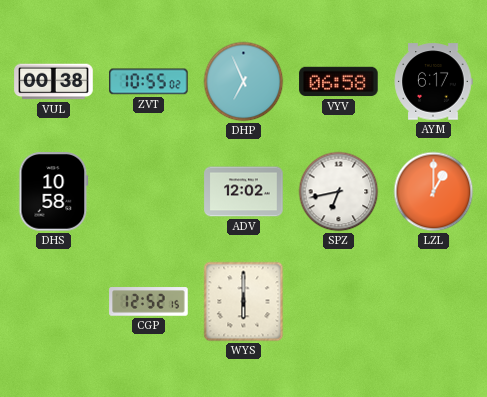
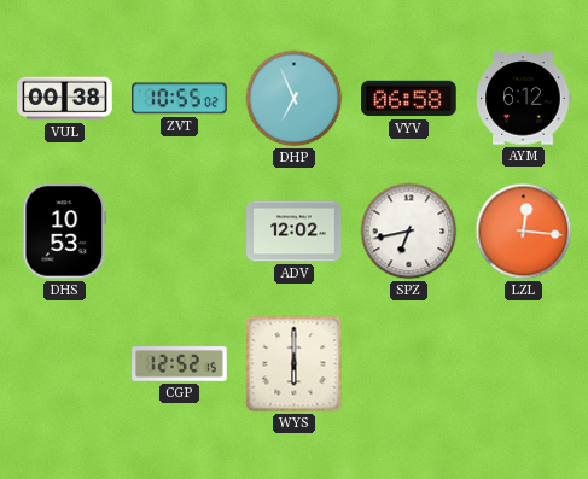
AYM: 6:17 -> 6:12 (523, 99)
DHS: 10:58 -> 10:53 (65, 232)
LZL: 1:00 -> 12:16 (524, 232)
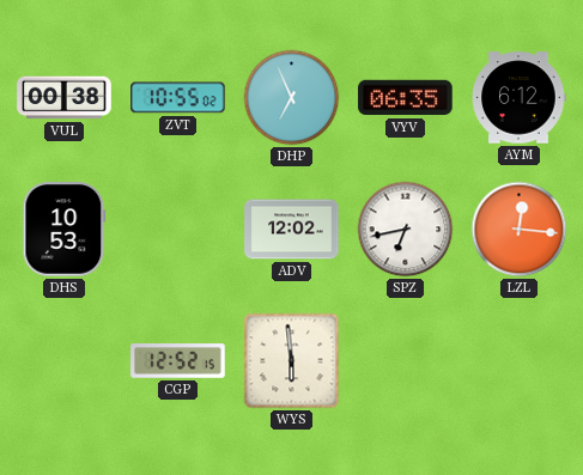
VYV: 06:58 -> 06:35 (406, 98)
WYS: 6:00 -> 5:59 (292, 361)
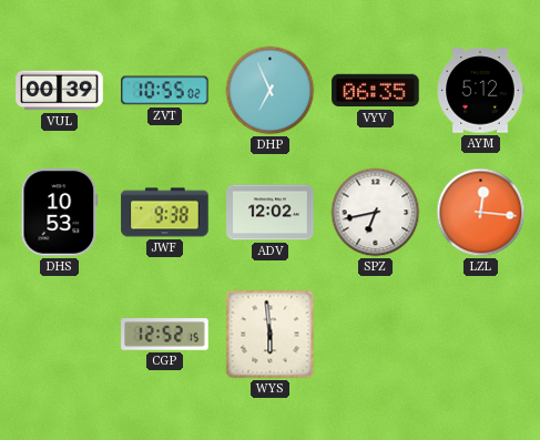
VUL: 00:38 -> 00:39 (60, 91)
AYM: 6:12 -> 5:12 (480, 91)
JWF: none -> 9:38 (165, 213)
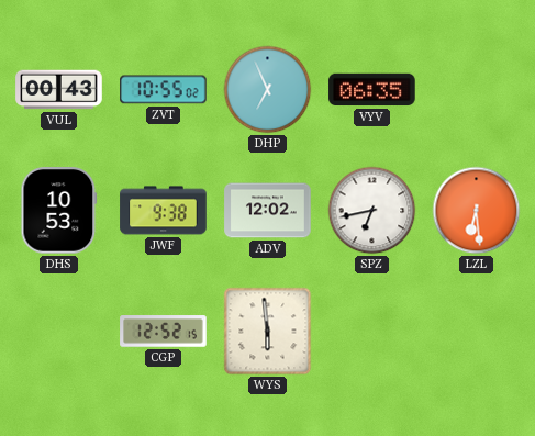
VUL: 00:39 -> 00:43 (59, 90)
AYM: 5:12 -> none (480, 91)
LZL: 12:16 -> 6:29 (477, 211)
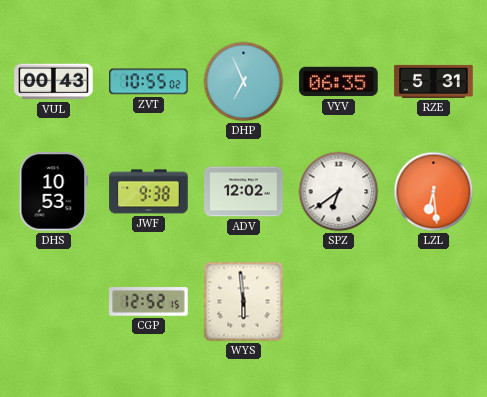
RZE: none -> 5:31 (434, 81)
SPZ: 6:43 -> 6:39 (339, 192)
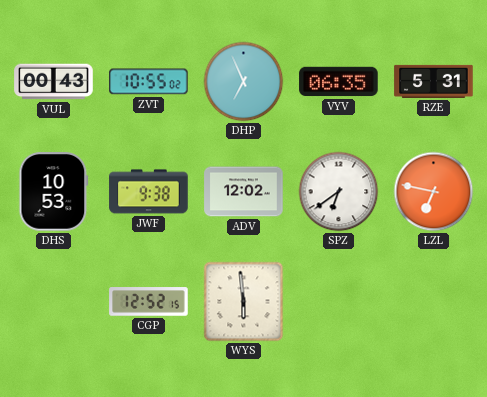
LZL: 6:29 -> 6:47 (434, 192)
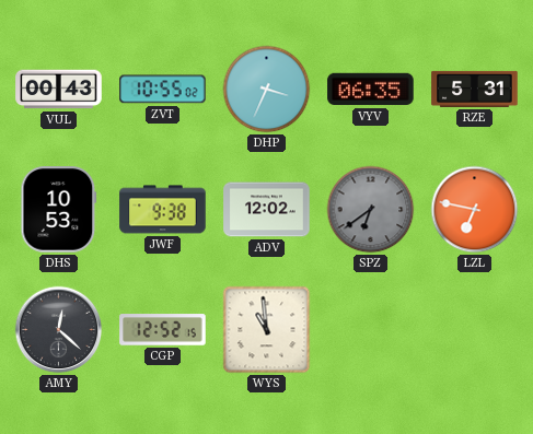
DHP: 6:56 -> 3:34 (267, 90)
SPZ dial: white -> grey (371, 210)
AMY: none -> 12:22 (59, 330)
WYS: 5:59 -> 10:59 (267, 330)
